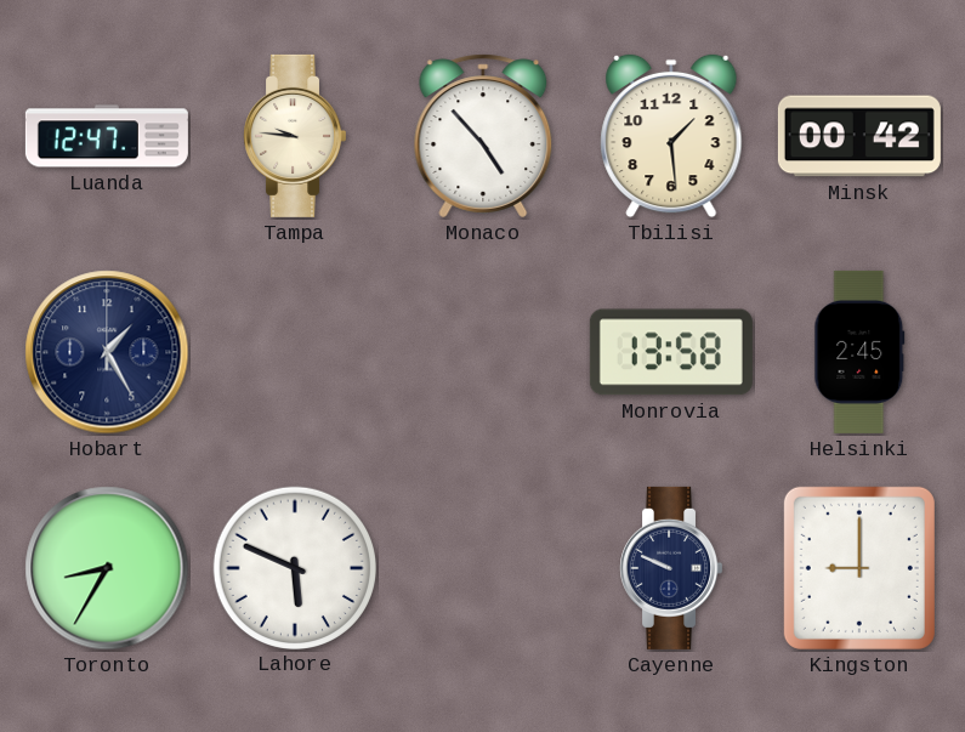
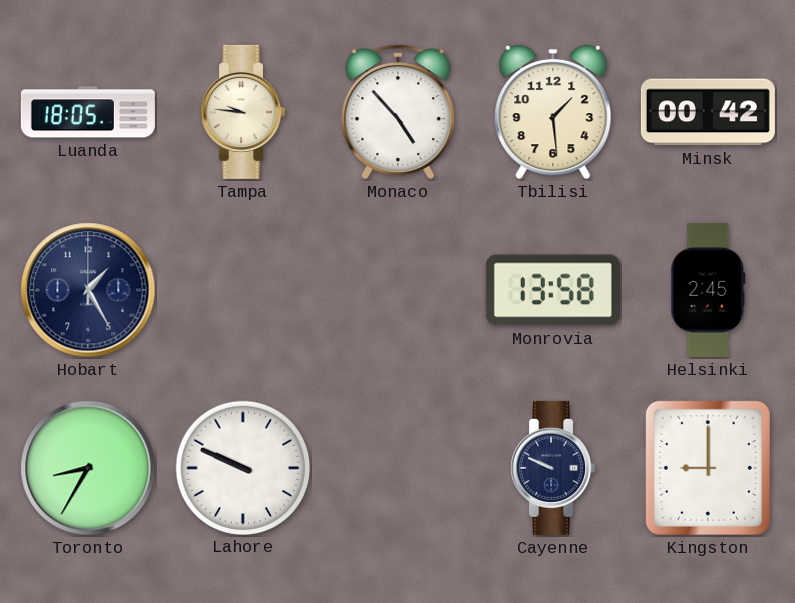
Luanda: 12:47 -> 18:05 (88, 112)
Lahore: 5:49 -> 9:49 (242, 467)
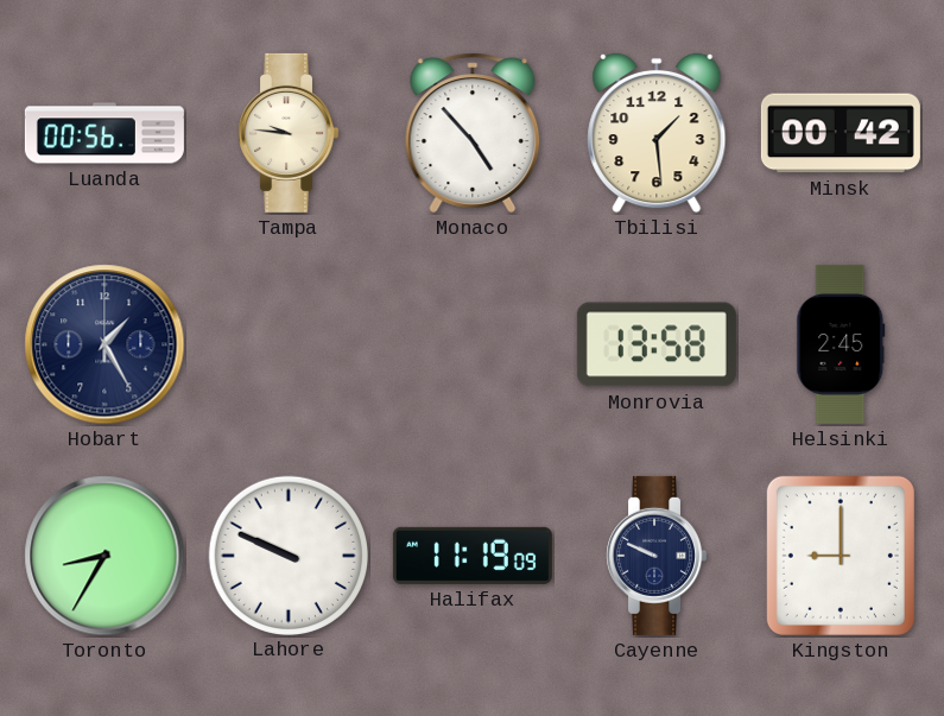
Luanda: 18:05 -> 00:56 (104, 133)
Halifax: none -> 11:19 (473, 556)
